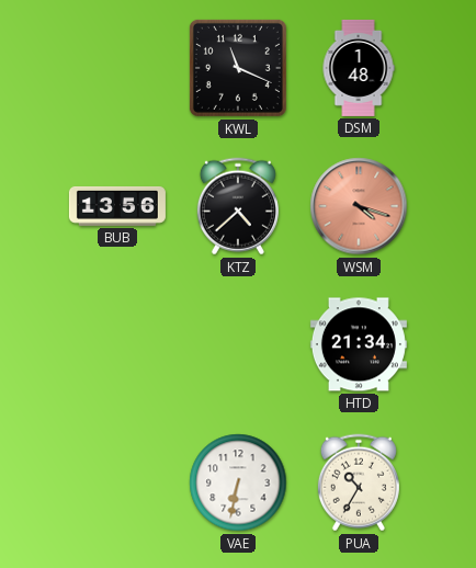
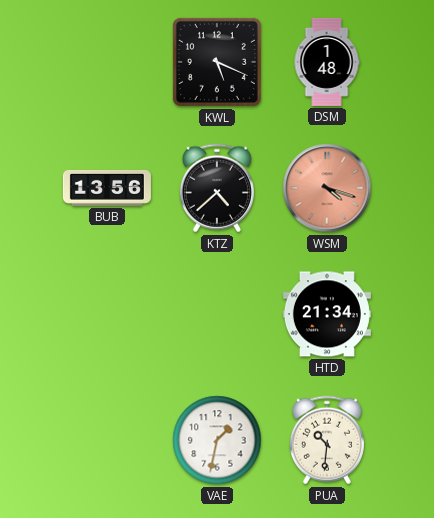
KWL: 11:19 -> 5:19 (217, 62)
VAE: 6:32 -> 1:32 (217, 440)
PUA: 10:35 -> 10:31 (327, 440)
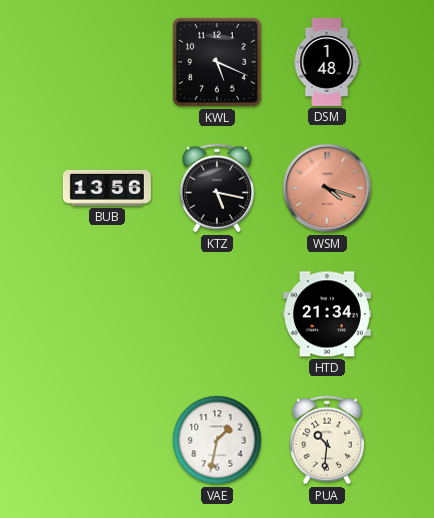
KTZ: 4:38 -> 5:17 (217, 188)
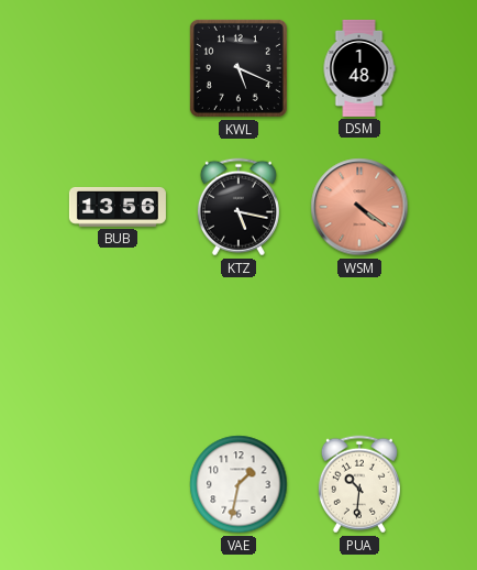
WSM: 4:18 -> 4:21 (359, 207)
HTD: 21:34 -> none (327, 314)
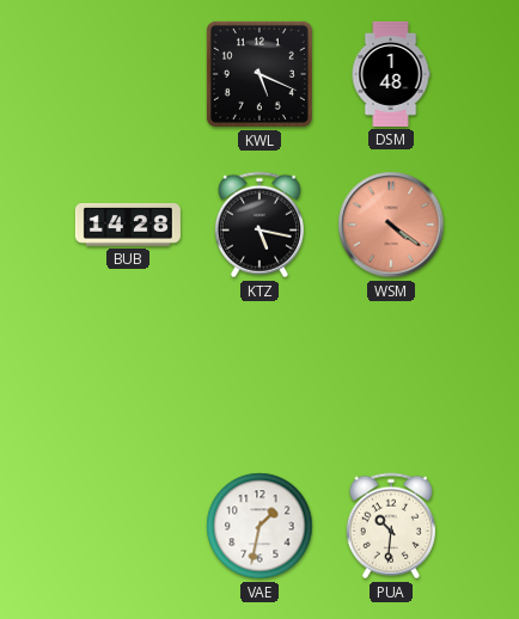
BUB: 13:56 -> 14:28 (128, 225)
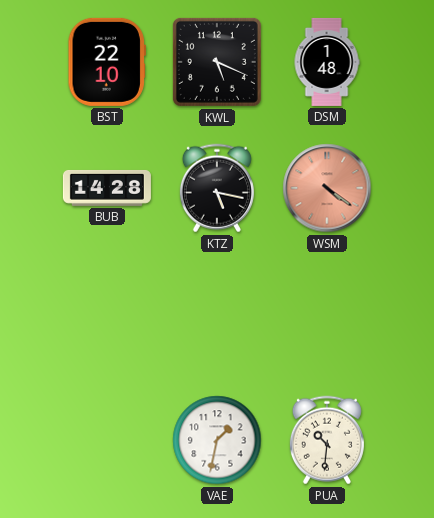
BST: none -> 22:10 (107, 62)
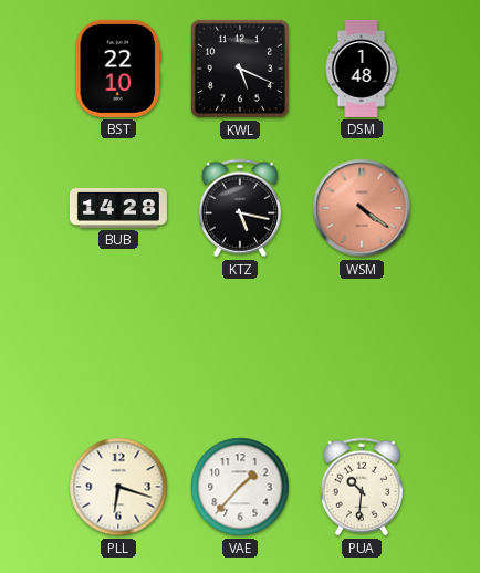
PLL: none -> 6:18 (118, 487)
VAE: 1:32 -> 1:37 (240, 487)
